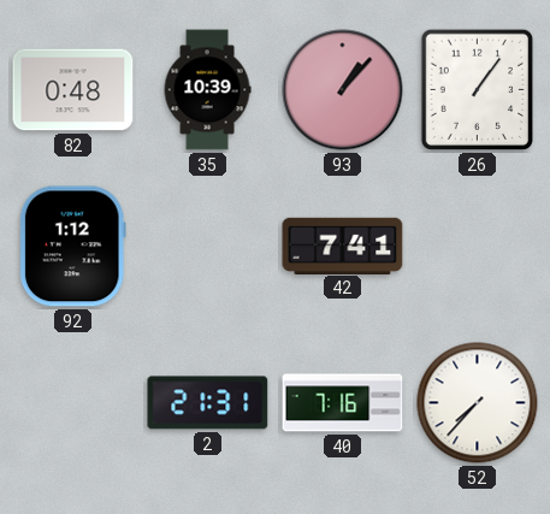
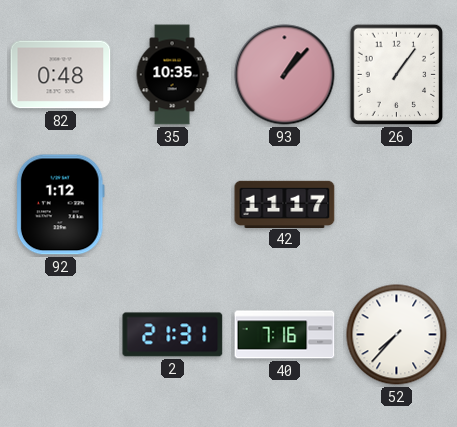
35: 10:39 -> 10:35 (172, 75)
42: 7:41 -> 11:17 (285, 204)
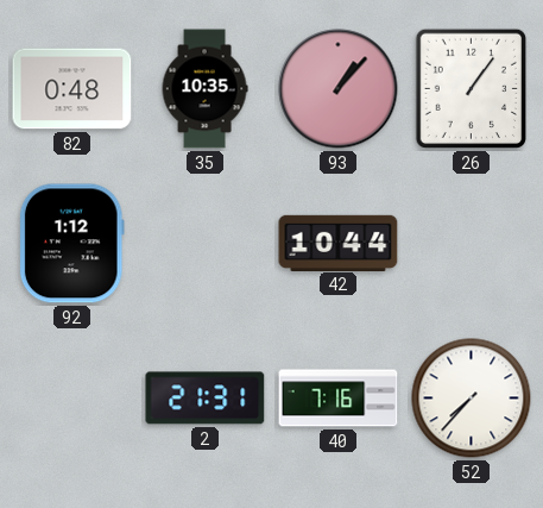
42: 11:17 -> 10:44 (339, 243)
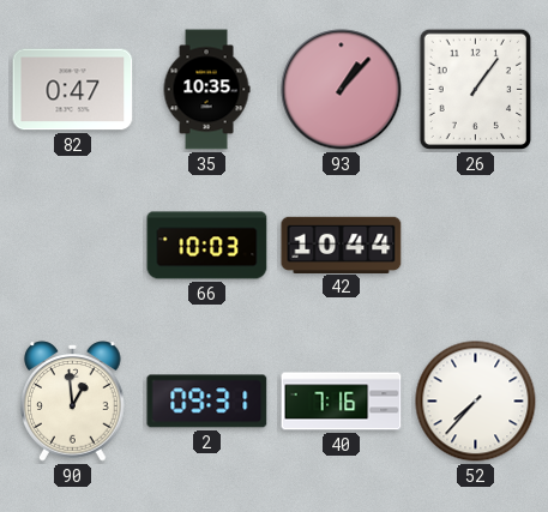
82: 0:48 -> 0:47 (73, 90)
92: 1:12 -> none (71, 244)
66: none -> 10:03 (207, 246)
90: none -> 12:59 (73, 402)
2: 21:31 -> 09:31 (207, 402)
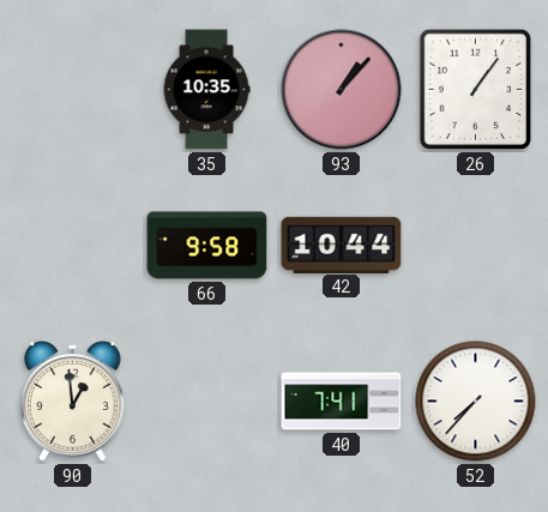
82: 0:47 -> none (73, 90)
66: 10:03 -> 9:58 (207, 246)
2: 09:31 -> none (207, 402)
40: 7:16 -> 7:41 (342, 402)
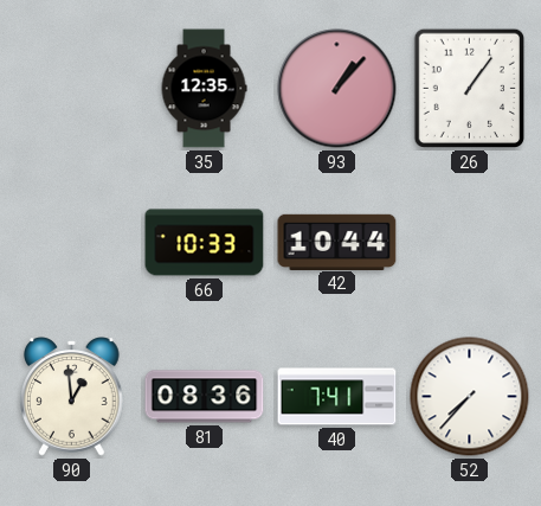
35: 10:35 -> 12:35 (204, 89)
66: 9:58 -> 10:33 (205, 243)
81: none -> 08:36 (205, 397)
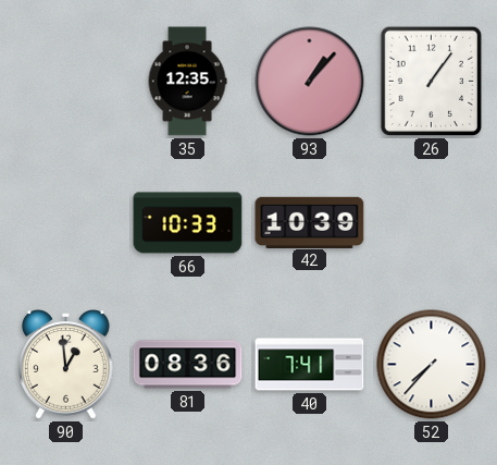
42: 10:44 -> 10:39 (310, 222)
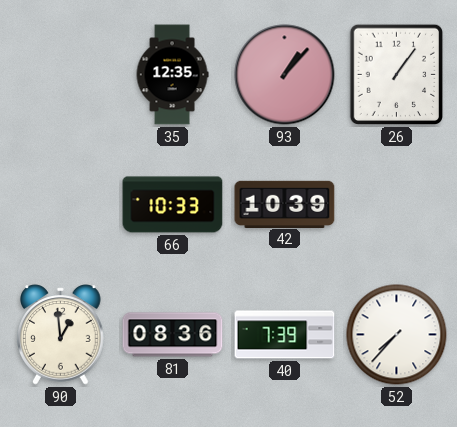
40: 7:41 -> 7:39 (285, 335)
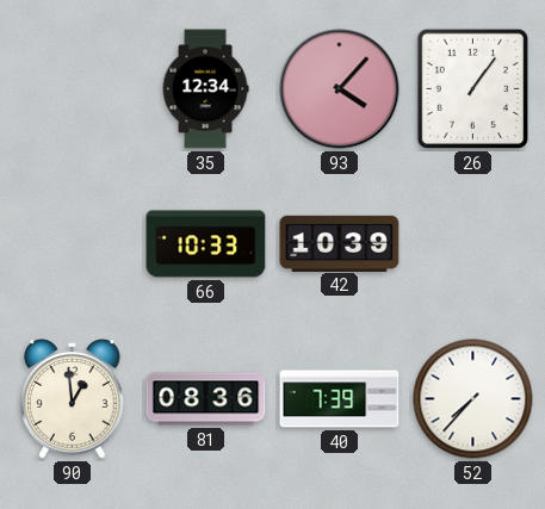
35: 12:35 -> 12:34 (205, 89)
93: 1:07 -> 4:07 (340, 89)
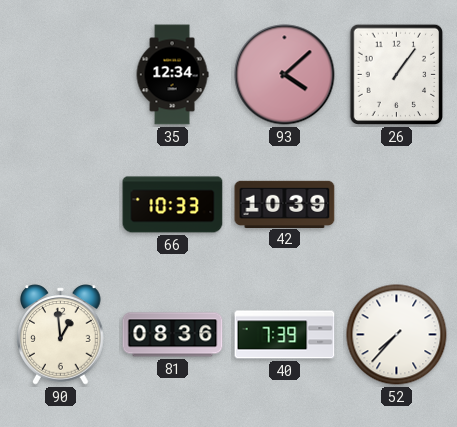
93: 4:07 -> 4:08 (285, 75)
